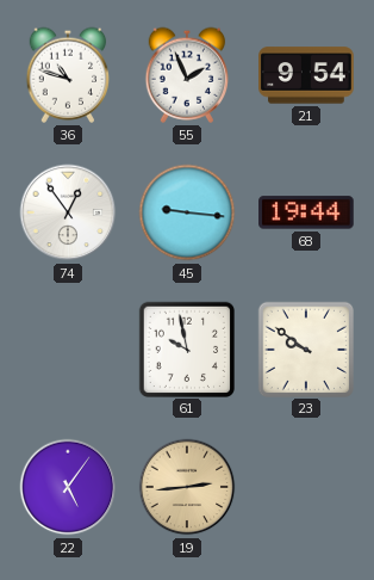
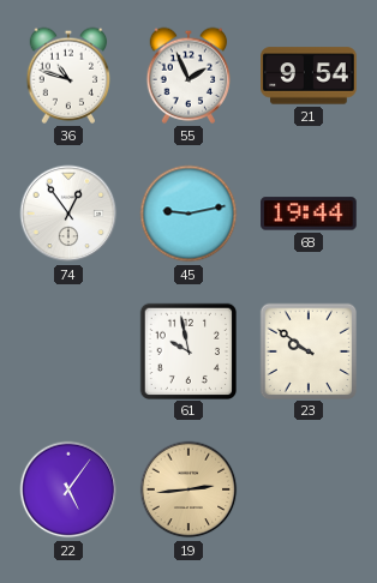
45: 9:16 -> 9:13 (188, 214)
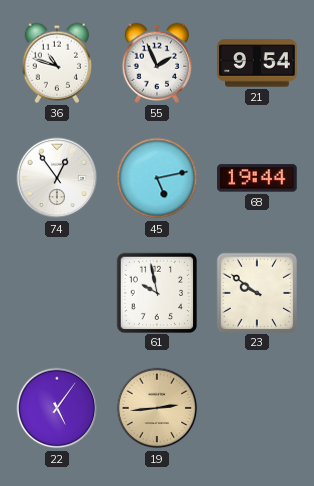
45: 9:13 -> 5:13 (157, 178)
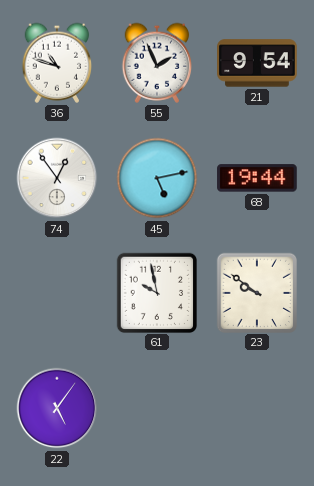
19: 2:44 -> none (157, 408)
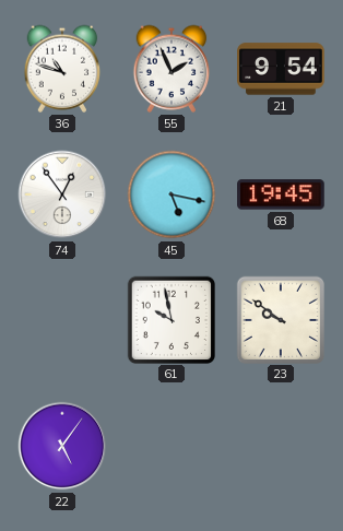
45: 5:13 -> 5:17 (171, 194)
68: 19:44 -> 19:45 (281, 194)
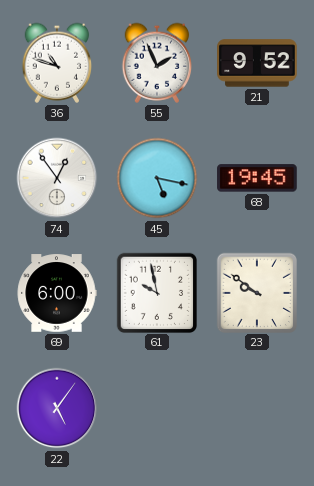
21: 9:54 -> 9:52 (257, 63)
69: none -> 6:00 (57, 293)
